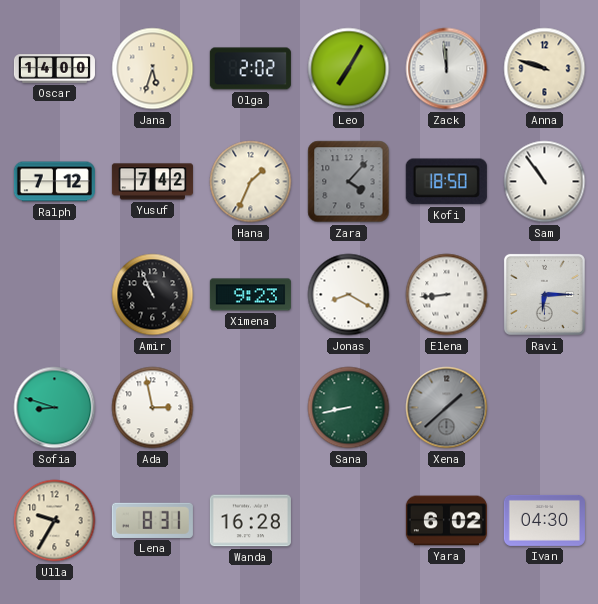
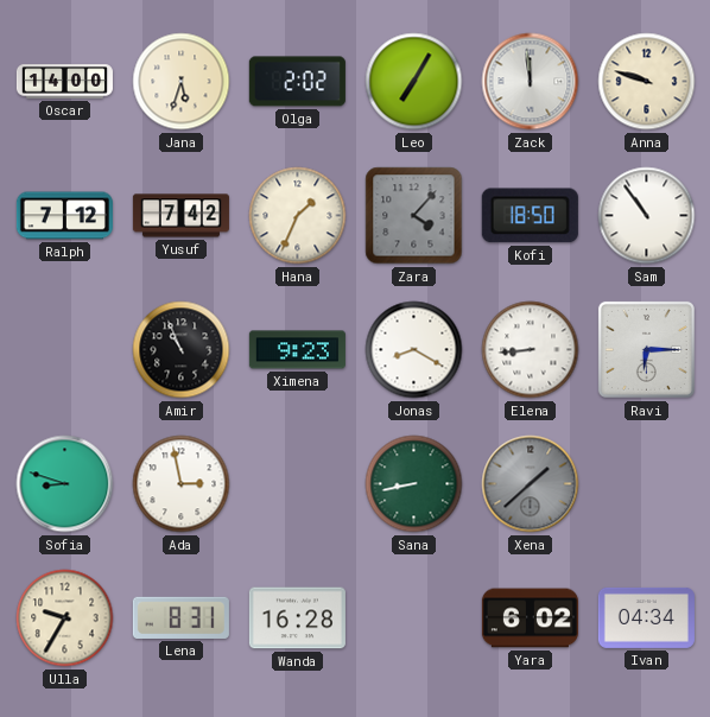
Ivan: 04:30 -> 04:34 (646, 617)
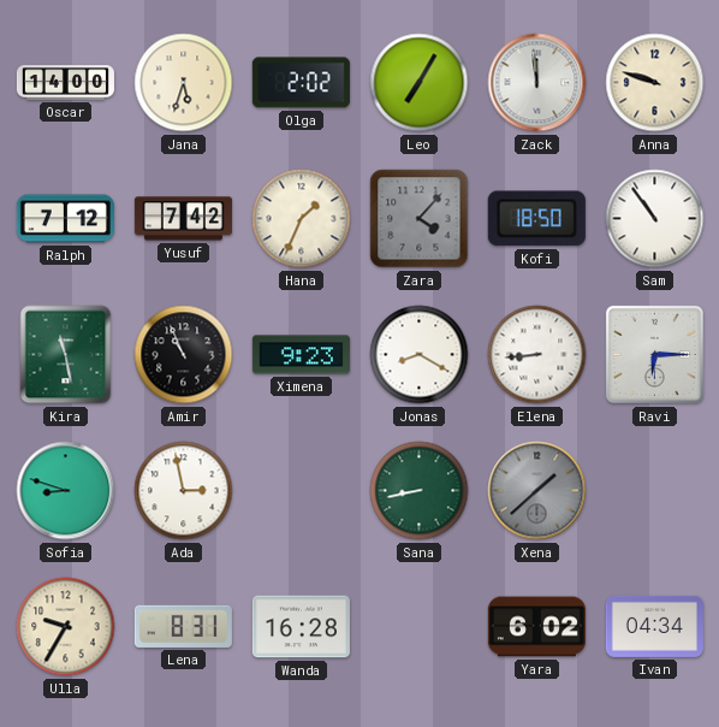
Kira: none -> 11:28 (66, 355)
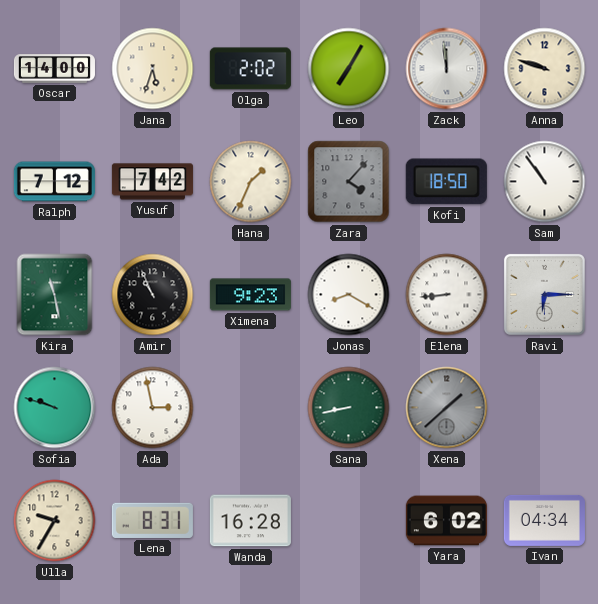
Sofia: 8:48 -> 9:48 (55, 408)
